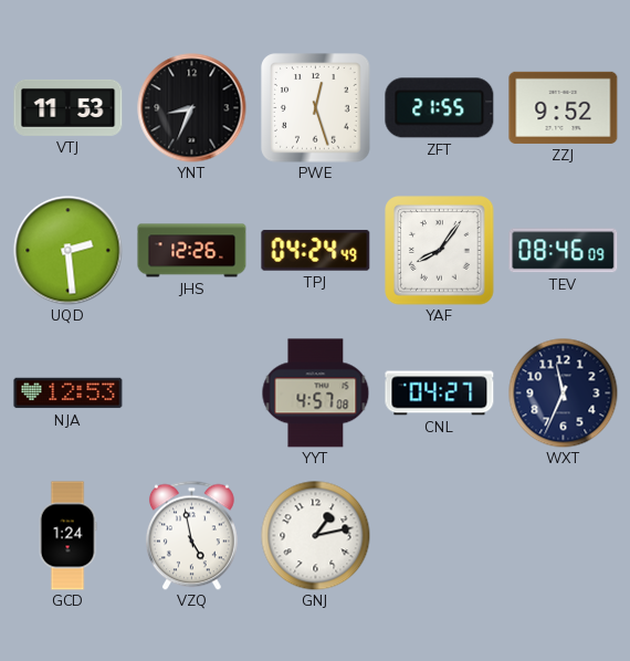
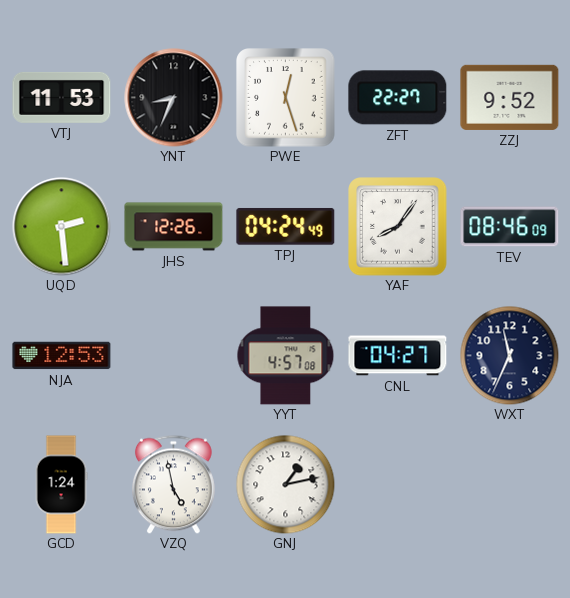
ZFT: 21:55 -> 22:27 (398, 98)
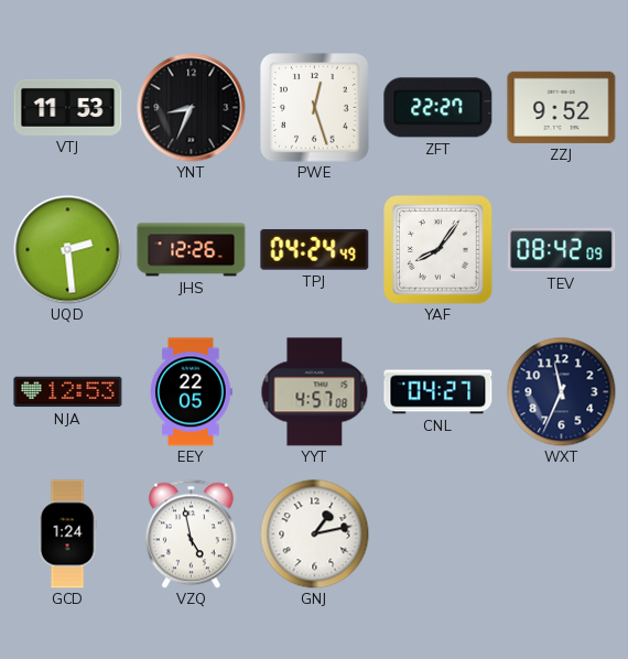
TEV: 08:46 -> 08:42 (562, 250)
EEY: none -> 22:05 (192, 392)
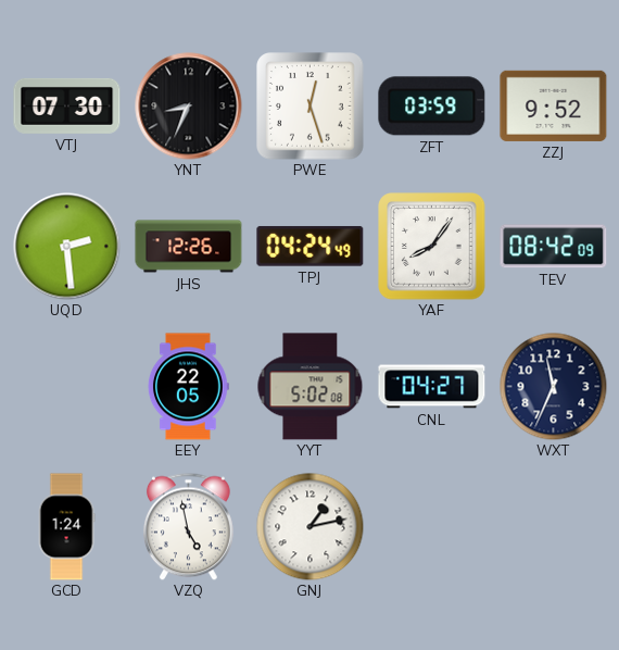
VTJ: 11:53 -> 07:30 (67, 105)
ZFT: 22:27 -> 03:59 (432, 107)
NJA: 12:53 -> none (68, 392)
YYT: 4:57 -> 5:02 (311, 387)
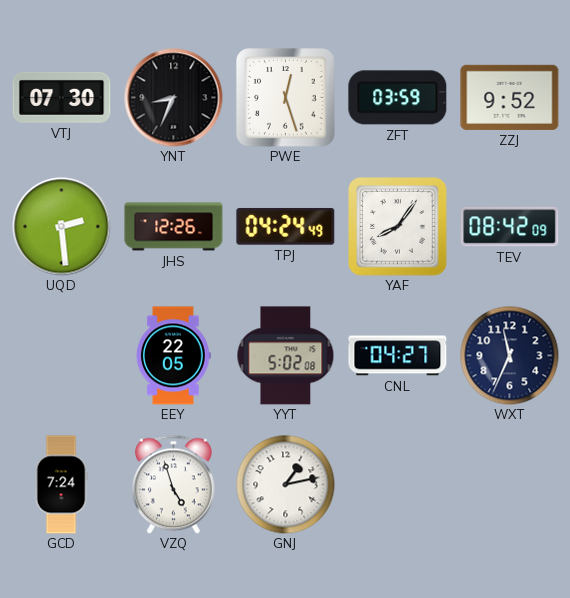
GCD: 1:24 -> 7:24 (61, 485)
VZQ: 4:58 -> 4:57 (173, 484)
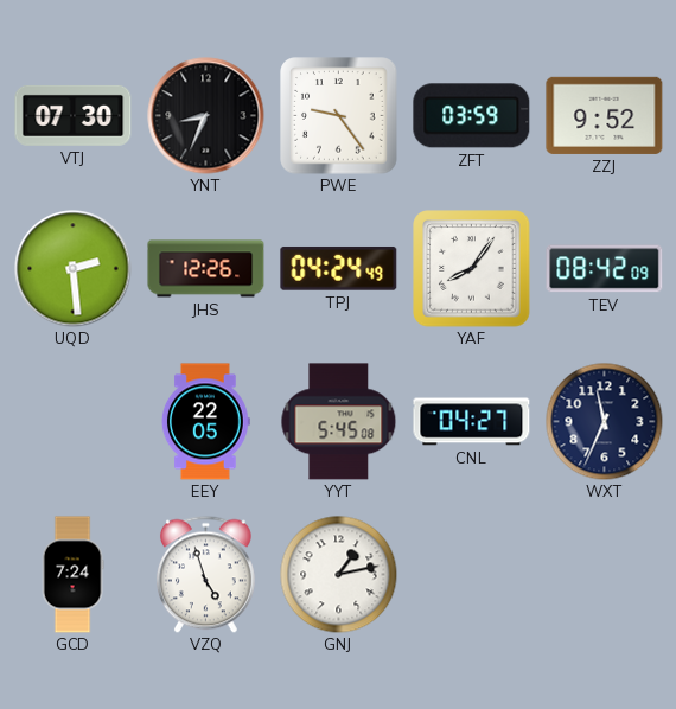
PWE: 12:27 -> 9:24 (339, 116)
YYT: 5:02 -> 5:45 (339, 422)
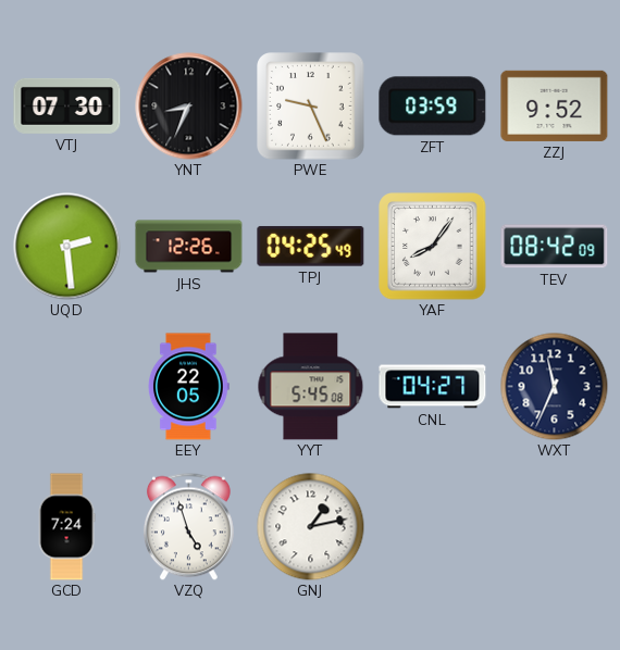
PWE: 9:24 -> 9:26 (311, 107)
TPJ: 04:24 -> 04:25 (311, 246)
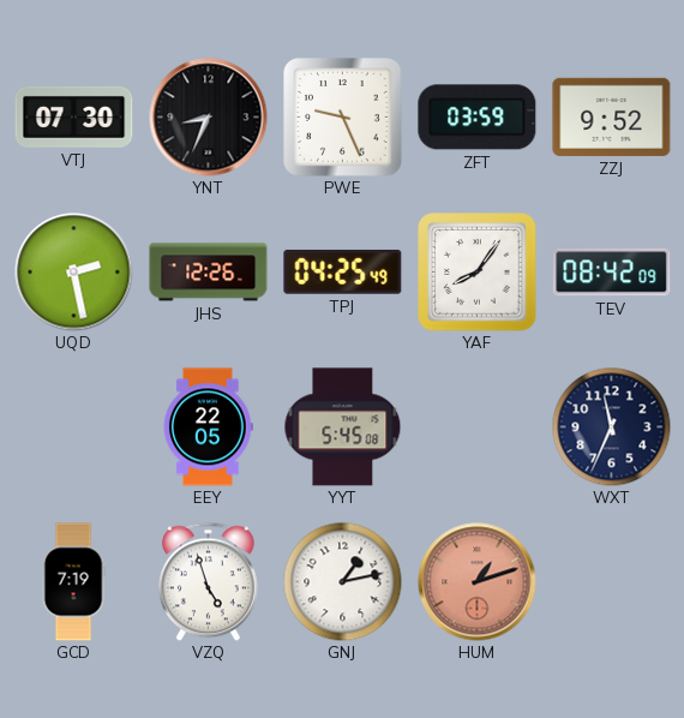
UQD: 2:29 -> 2:28 (74, 273)
CNL: 04:27 -> none (433, 387)
GCD: 7:24 -> 7:19 (73, 582)
HUM: none -> 1:12 (478, 582)
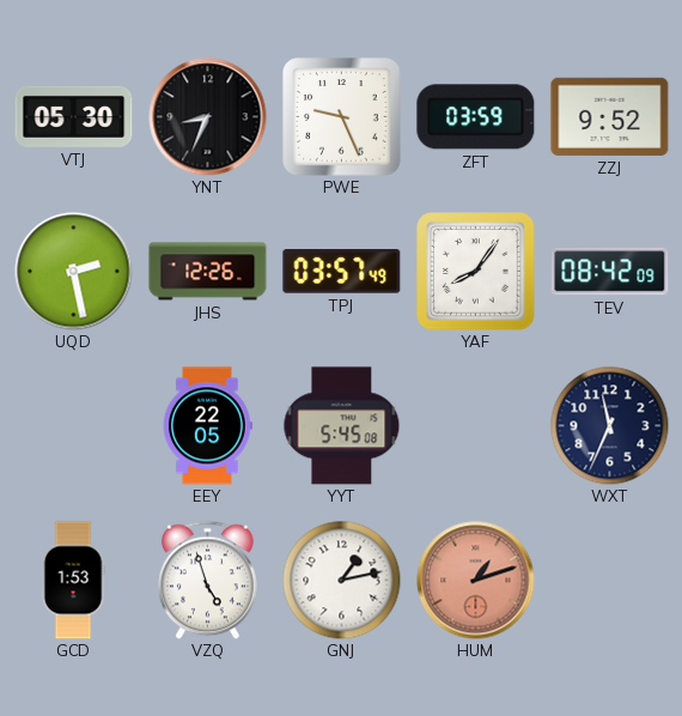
VTJ: 07:30 -> 05:30 (74, 116)
TPJ: 04:25 -> 03:57 (342, 271)
GCD: 7:19 -> 1:53 (73, 581)
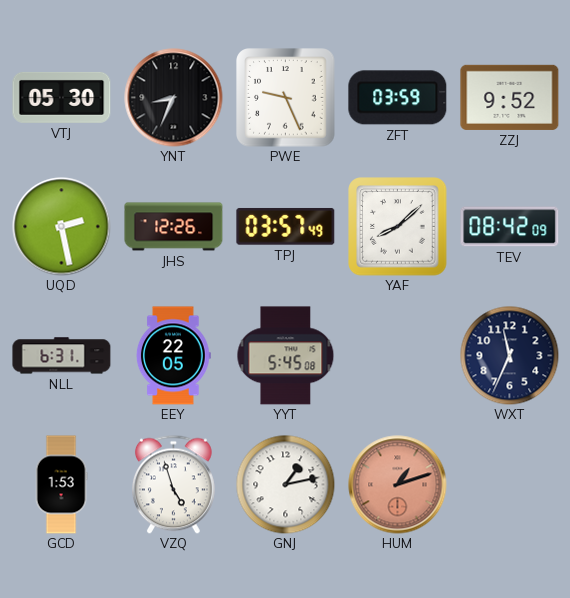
YAF: 8:06 -> 8:08 (398, 227)
NLL: none -> 6:31 (62, 356)
